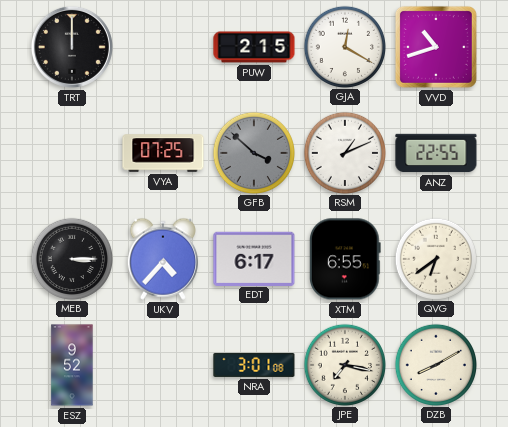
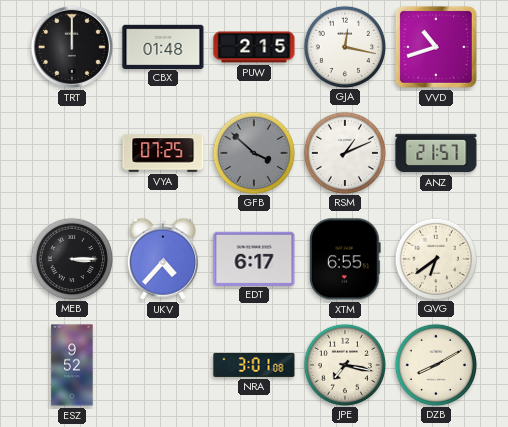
CBX: none -> 01:48 (163, 46)
GJA: 12:20 -> 12:17 (344, 46)
ANZ: 22:55 -> 21:57 (436, 153)
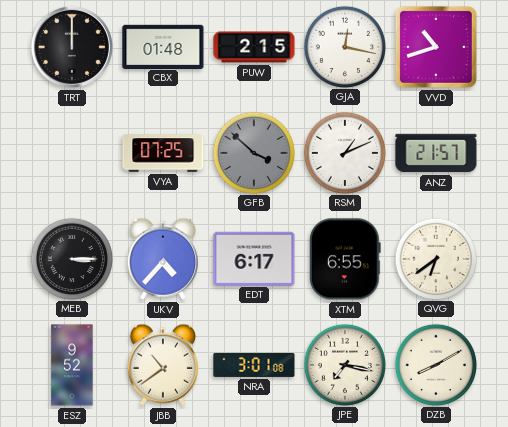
JBB: none -> 10:39 (163, 365)
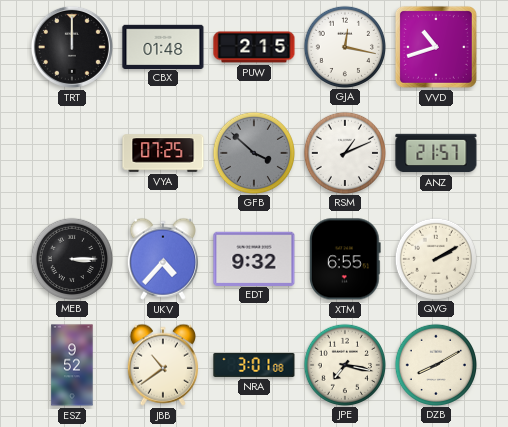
EDT: 6:17 -> 9:32 (254, 258)
QVG: 6:39 -> 2:10 (435, 258)
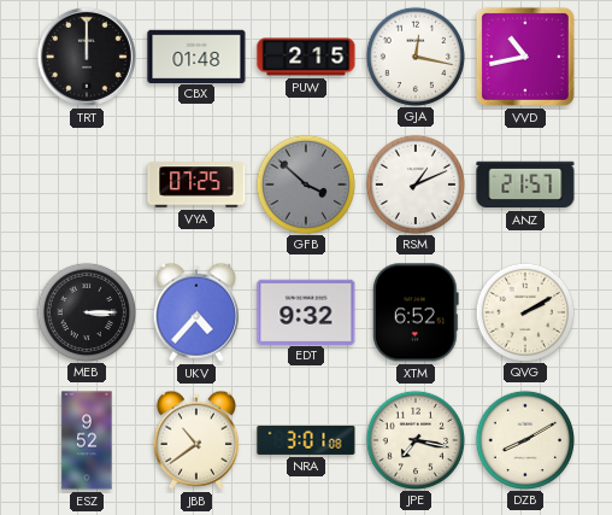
VVD: 10:42 -> 10:43 (525, 57)
XTM: 6:55 -> 6:52 (416, 312)
